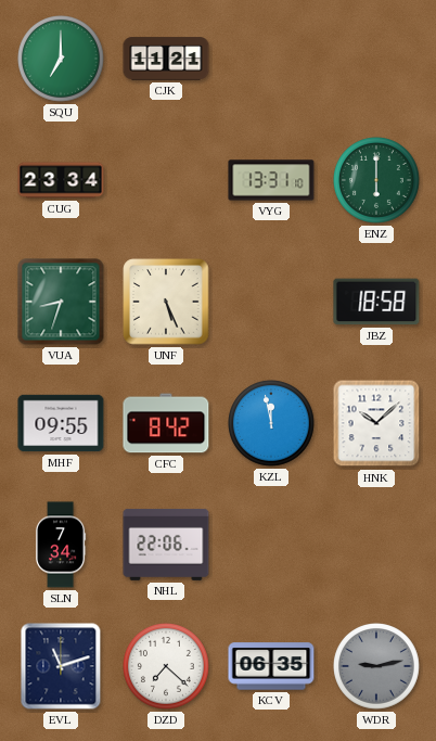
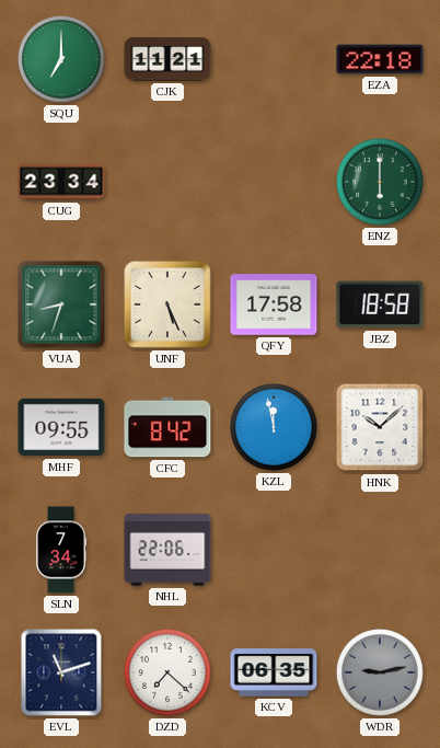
EZA: none -> 22:18 (380, 59)
VYG: 13:31 -> none (271, 180)
QFY: none -> 17:58 (274, 304)
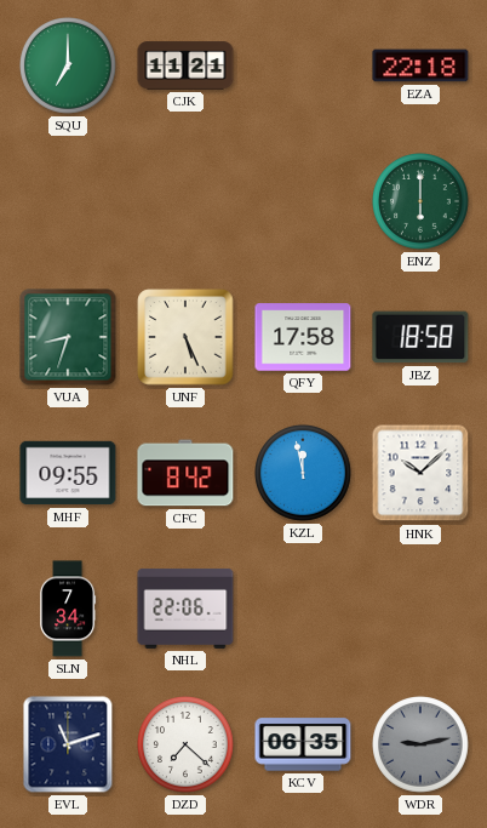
CUG: 23:34 -> none (61, 182)
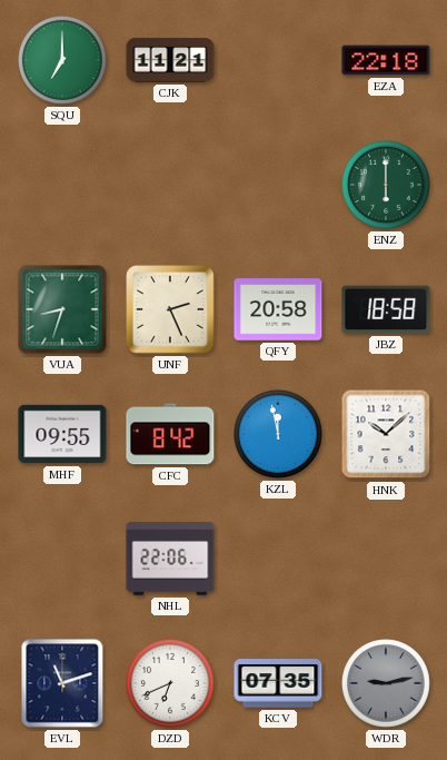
UNF: 5:26 -> 2:26 (170, 309)
QFY: 17:58 -> 20:58 (278, 309)
SLN: 7:34 -> none (68, 609)
DZD: 7:22 -> 6:41 (171, 684)
KCV: 06:35 -> 07:35 (278, 683)
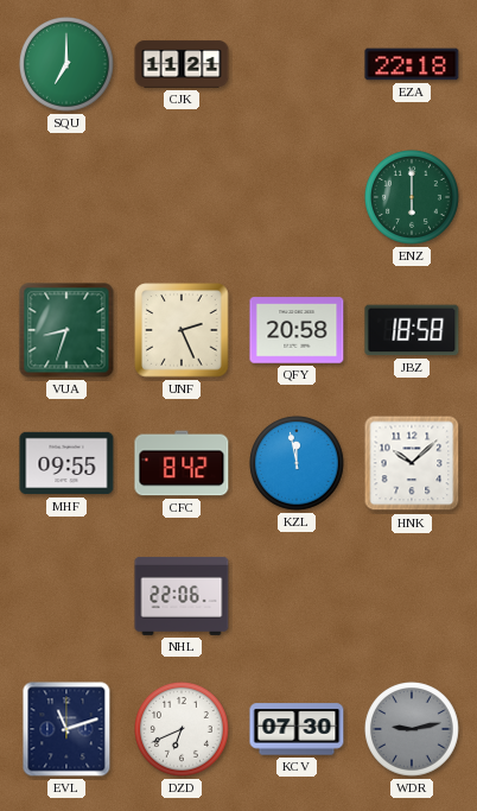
KCV: 07:35 -> 07:30 (297, 729)
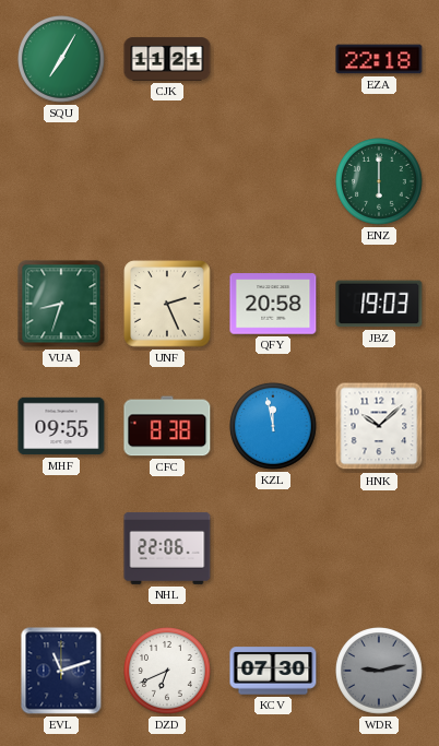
SQU: 7:00 -> 7:05 (62, 60)
JBZ: 18:58 -> 19:03 (379, 304)
CFC: 8:42 -> 8:38 (167, 426)
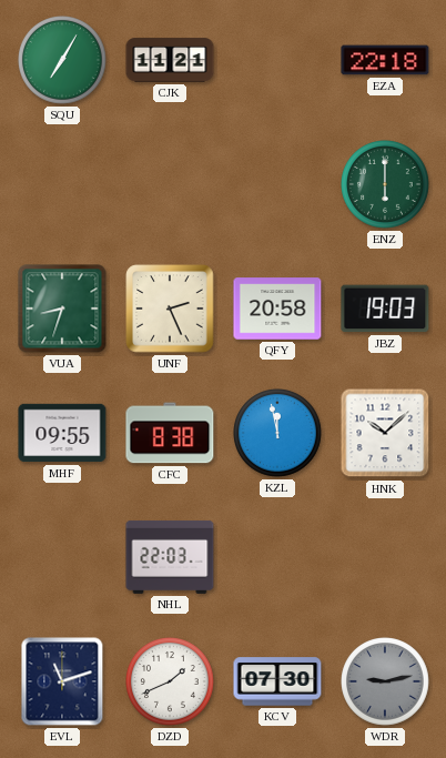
NHL: 22:06 -> 22:03 (170, 557)
DZD: 6:41 -> 1:41 (171, 683)
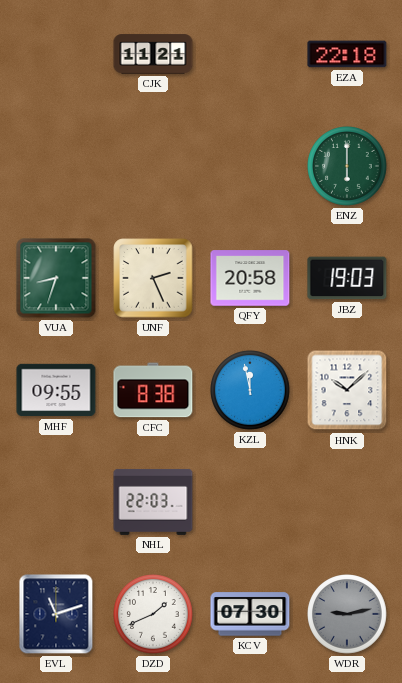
SQU: 7:05 -> none (63, 61)
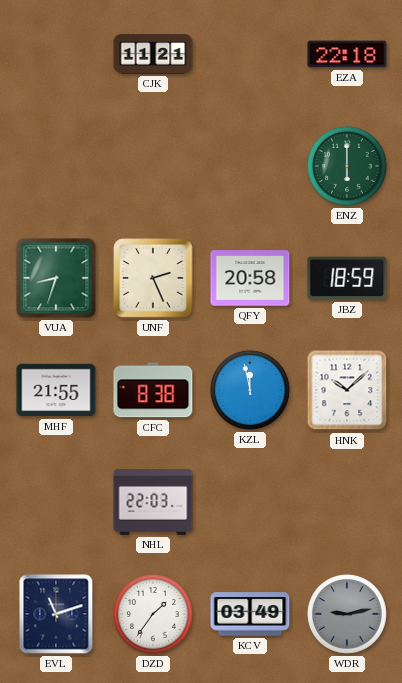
JBZ: 19:03 -> 18:59 (347, 278)
MHF: 09:55 -> 21:55 (56, 390)
DZD: 1:41 -> 1:36 (154, 615)
KCV: 07:30 -> 03:49 (250, 614)
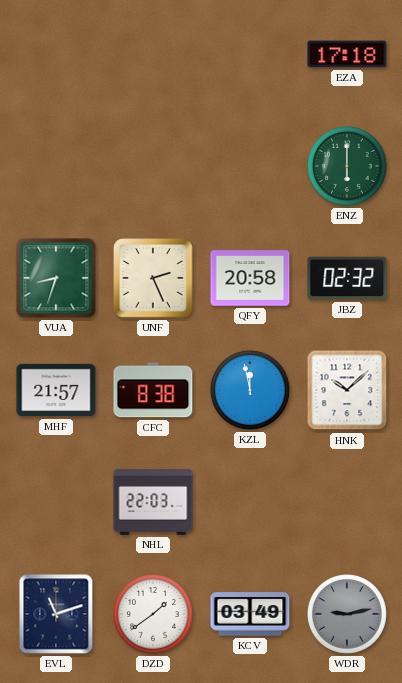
CJK: 11:21 -> none (153, 54)
EZA: 22:18 -> 17:18 (347, 54)
JBZ: 18:59 -> 02:32 (347, 278)
MHF: 21:55 -> 21:57 (56, 390)
DZD: 1:36 -> 1:39 (154, 615)
